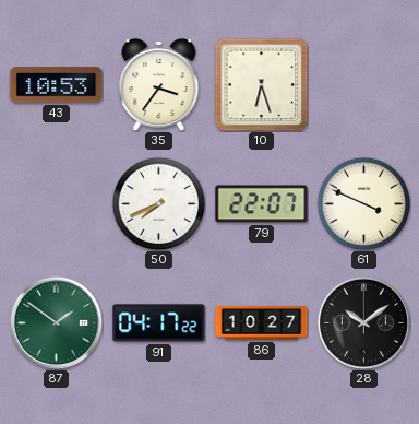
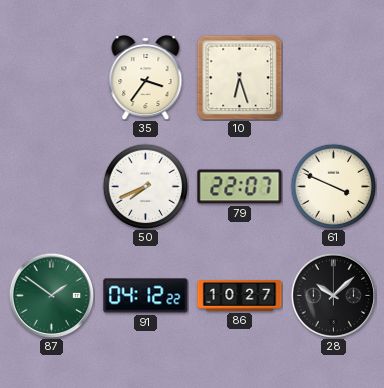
43: 10:53 -> none (57, 85)
91: 04:17 -> 04:12 (146, 296)
28: 10:09 -> 10:08 (333, 295)
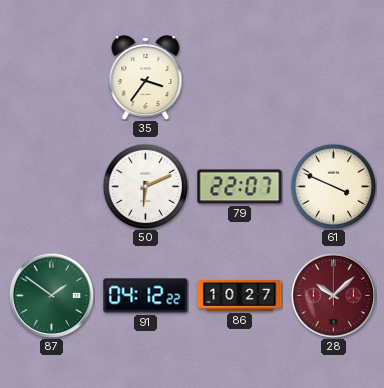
10: 6:27 -> none (239, 77)
50: 7:41 -> 6:11 (145, 186)
28 dial: black -> burgundy (333, 295)
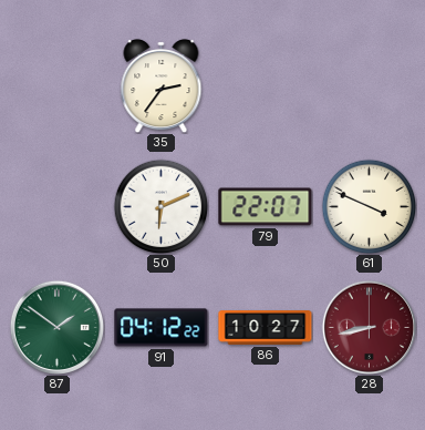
35: 3:36 -> 2:36 (162, 86)
28: 10:08 -> 8:43 (369, 327)
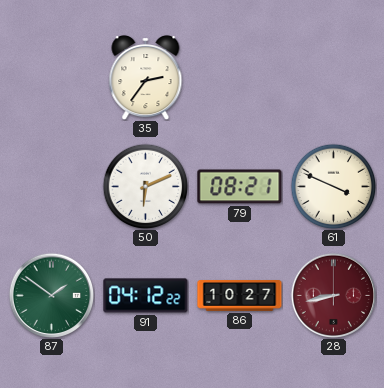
79: 22:07 -> 08:21 (240, 187)
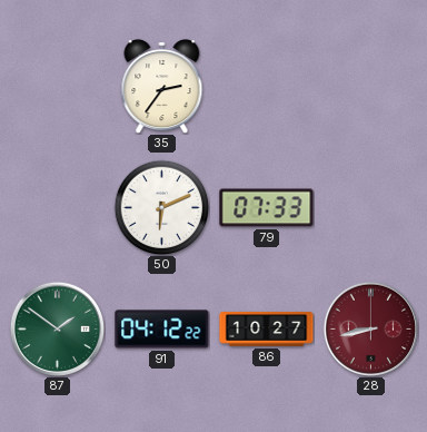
79: 08:21 -> 07:33 (267, 208)
61: 3:49 -> none (333, 186)
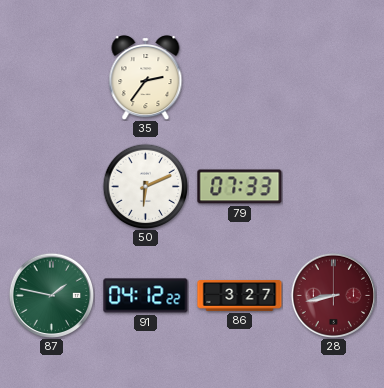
87: 1:51 -> 1:47 (51, 295)
86: 10:27 -> 3:27 (240, 296)
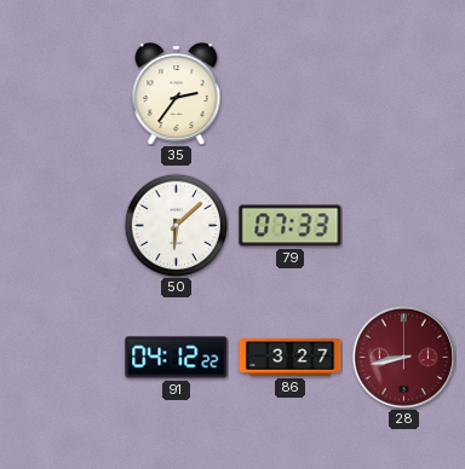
50: 6:11 -> 6:08 (176, 225)
87: 1:47 -> none (51, 295)
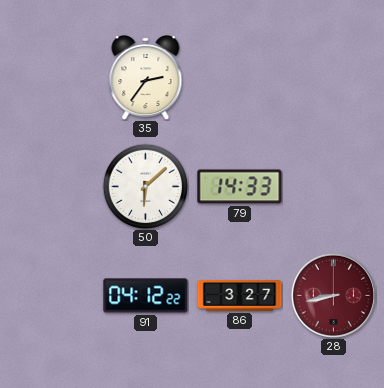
79: 07:33 -> 14:33 (240, 187)
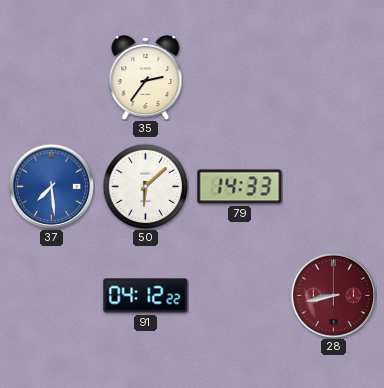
37: none -> 7:29 (51, 186)
86: 3:27 -> none (240, 296)
